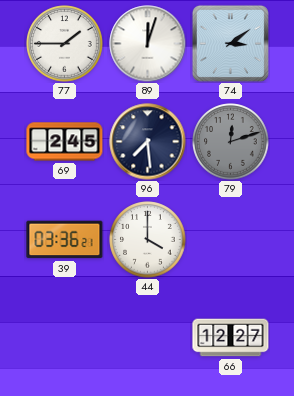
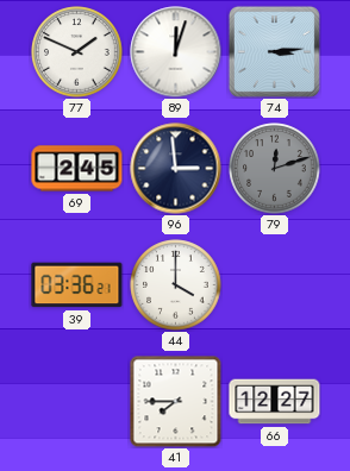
77: 1:45 -> 1:49 (77, 52)
74: 3:09 -> 3:14 (274, 51)
96: 7:29 -> 2:59 (176, 169)
41: none -> 7:45 (175, 401)
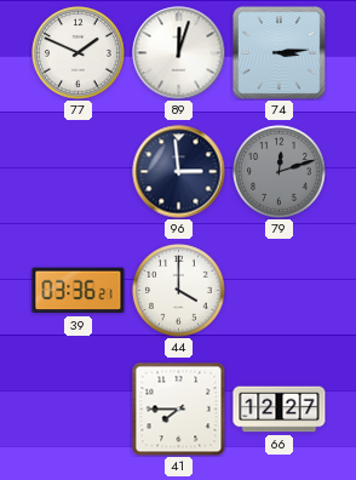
69: 2:45 -> none (77, 169)
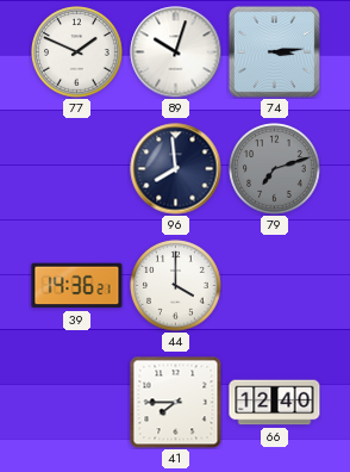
89: 12:03 -> 10:03 (176, 52)
96: 2:59 -> 7:59 (176, 169)
79: 12:12 -> 7:12 (275, 169)
39: 03:36 -> 14:36 (77, 286)
66: 12:27 -> 12:40 (275, 403)
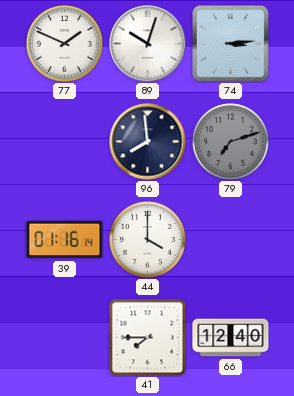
39: 14:36 -> 01:16 (65, 240)
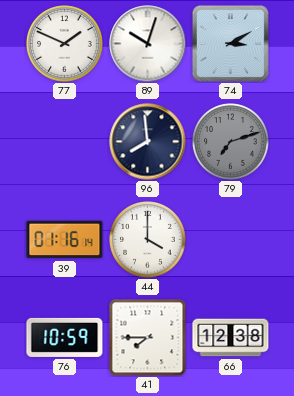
74: 3:14 -> 3:10 (230, 43)
76: none -> 10:59 (65, 337)
66: 12:40 -> 12:38 (231, 338)
